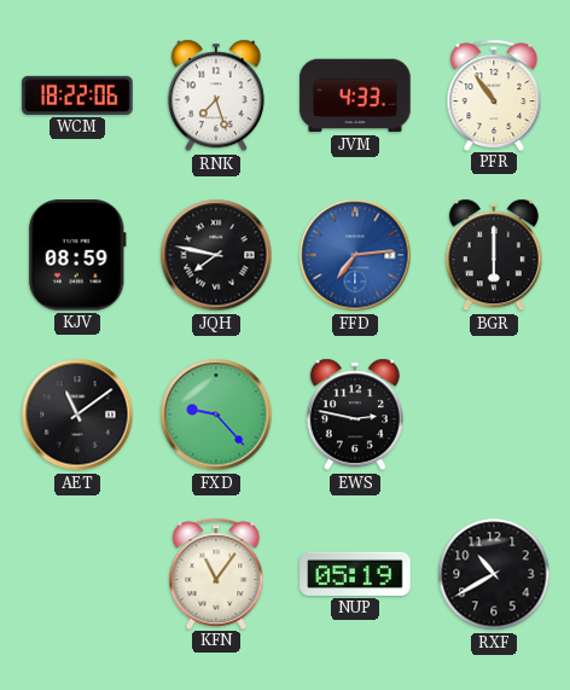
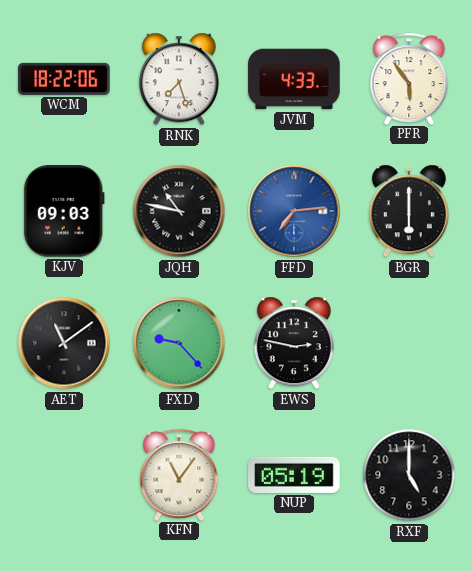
PFR: 10:54 -> 5:54 (409, 78)
KJV: 08:59 -> 09:03 (64, 211)
JQH: 7:47 -> 10:47 (179, 211)
RXF: 10:40 -> 5:00 (409, 475)
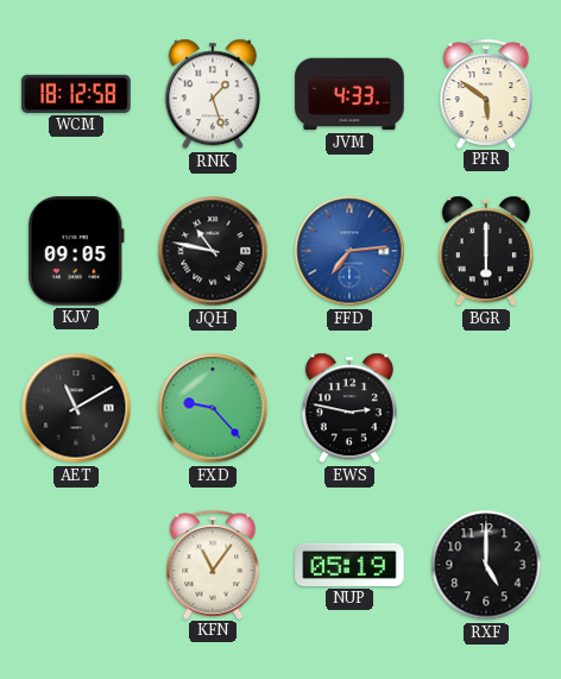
WCM: 18:22 -> 18:12 (76, 94)
RNK: 7:27 -> 1:27 (213, 94)
PFR: 5:54 -> 5:51 (486, 93)
KJV: 09:03 -> 09:05 (76, 251)
AET: 11:09 -> 11:10 (76, 408)
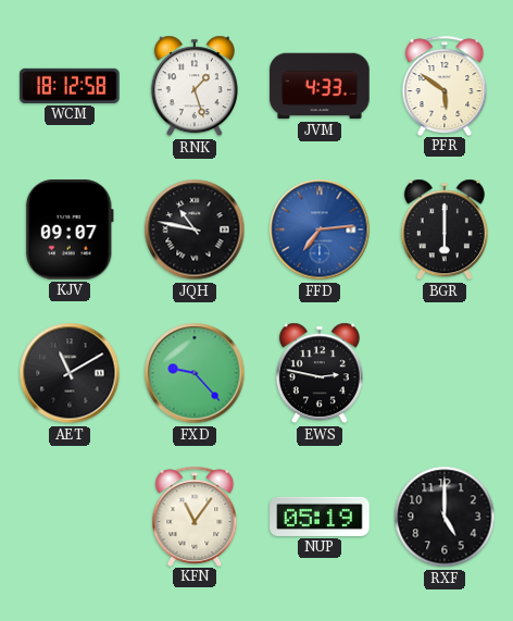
KJV: 09:05 -> 09:07 (70, 229)
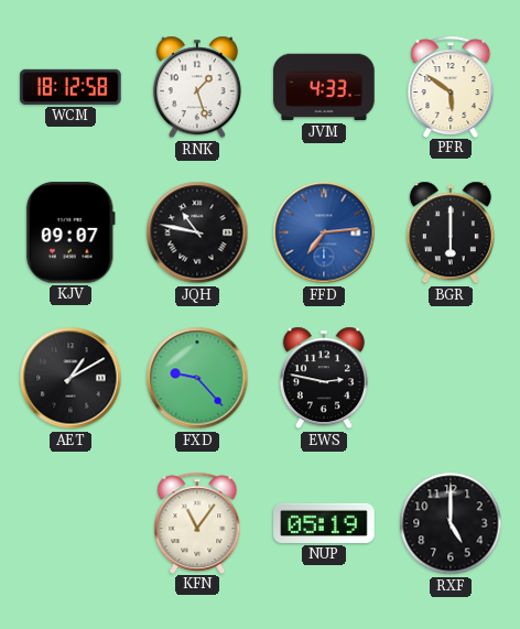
AET: 11:10 -> 1:10 (71, 378)
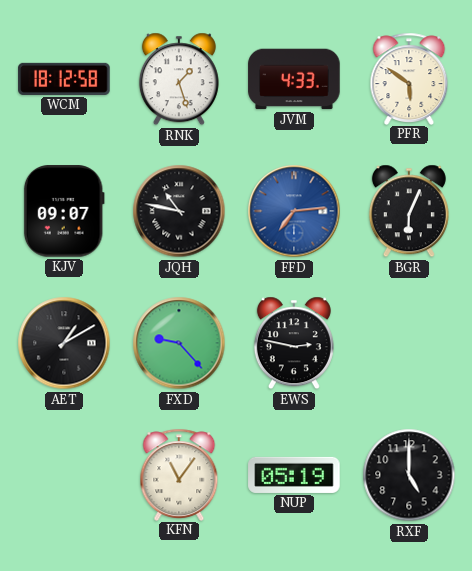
BGR: 6:00 -> 6:04 (409, 211)
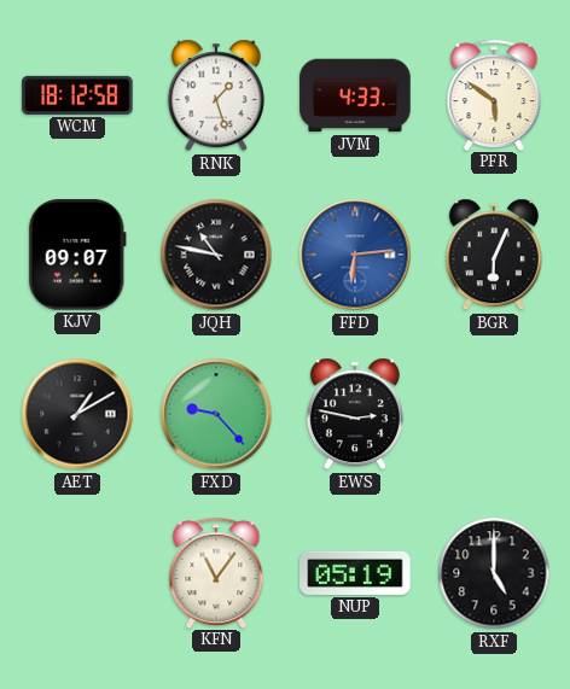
FFD: 7:14 -> 6:14 (355, 255)
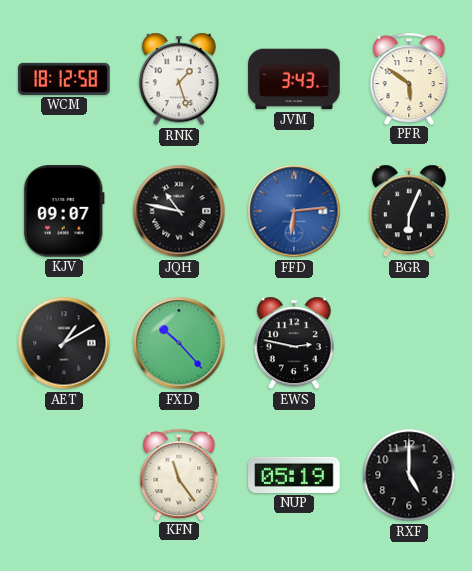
JVM: 4:33 -> 3:43 (294, 79)
FXD: 9:23 -> 10:23 (179, 343)
KFN: 11:06 -> 11:24 (179, 474)
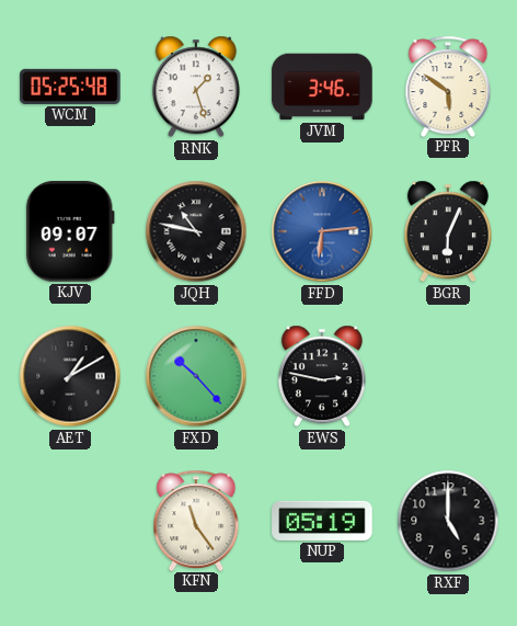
WCM: 18:12 -> 05:25 (70, 87)
JVM: 3:43 -> 3:46 (322, 87)
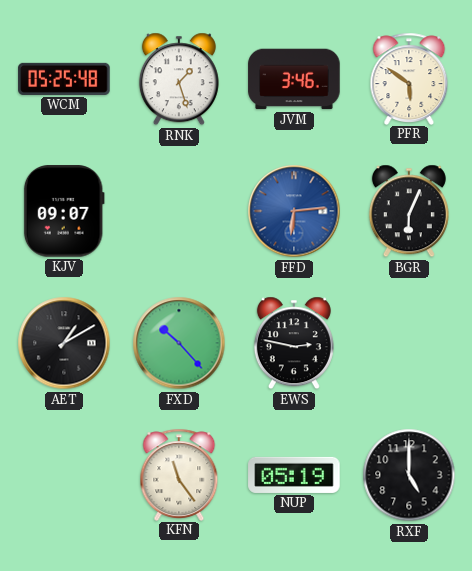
JQH: 10:47 -> none (196, 231)
